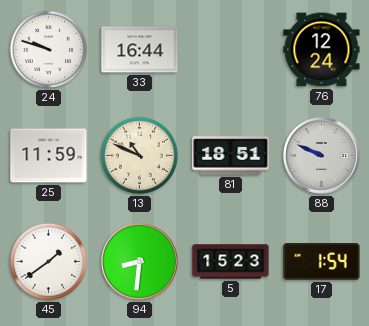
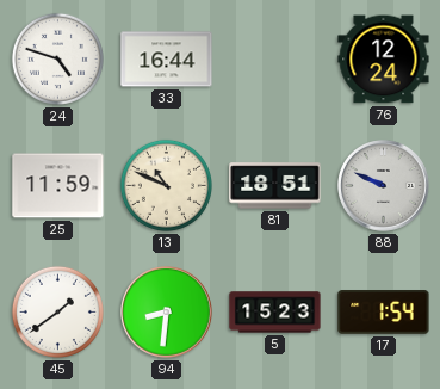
24: 9:48 -> 4:48 (57, 58)
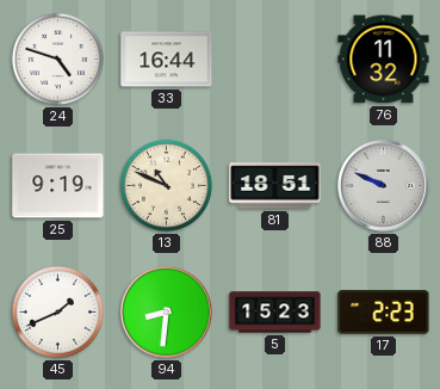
76: 12:24 -> 11:32 (384, 60)
25: 11:59 -> 9:19 (58, 186)
45: 1:39 -> 1:41 (57, 311)
17: 1:54 -> 2:23 (384, 313)
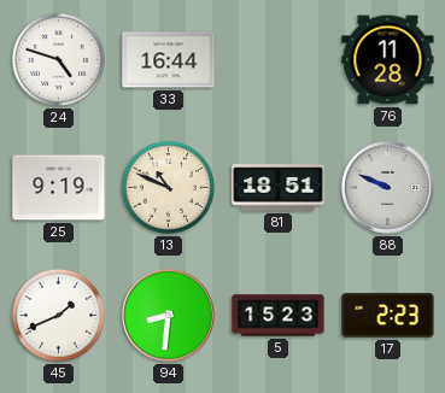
76: 11:32 -> 11:28 (388, 60)
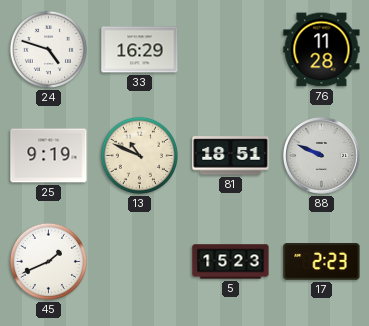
33: 16:44 -> 16:29 (140, 50)
94: 8:31 -> none (169, 316)
